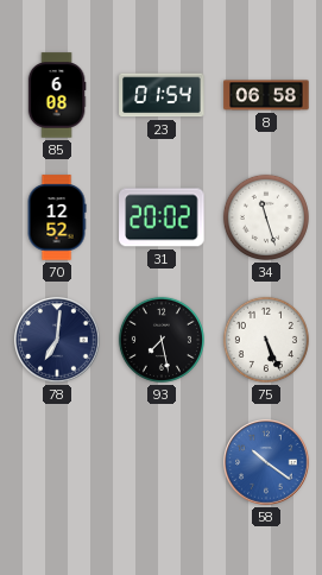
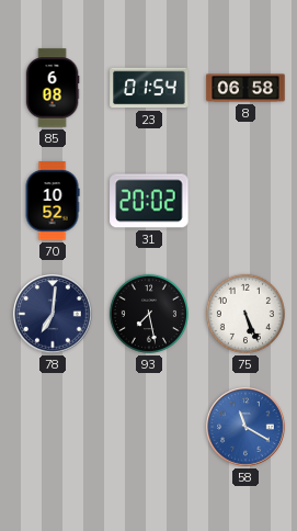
70: 12:52 -> 10:52 (53, 201)
34: 11:27 -> none (266, 217)
58: 10:21 -> 11:20 (245, 427)
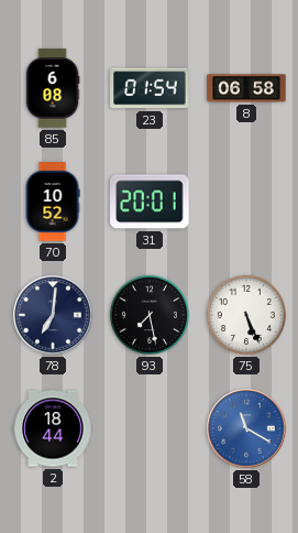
31: 20:02 -> 20:01 (150, 202)
2: none -> 18:44 (53, 428)
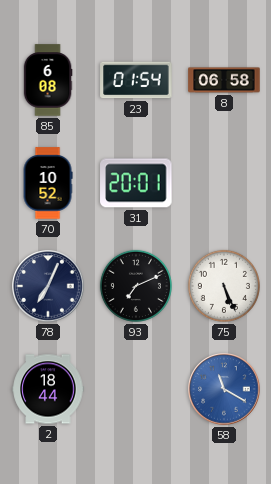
78: 7:01 -> 7:04 (48, 286)
93: 7:28 -> 7:11 (136, 286)
